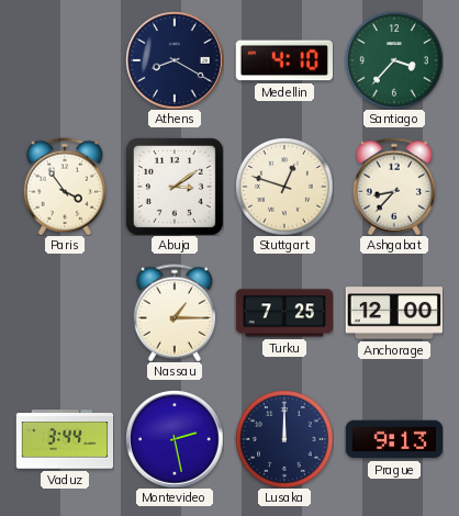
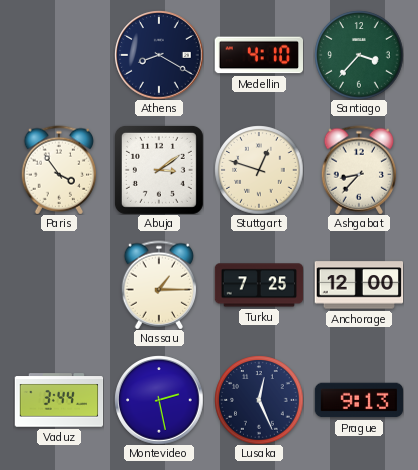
Lusaka: 12:00 -> 12:26 (259, 400)
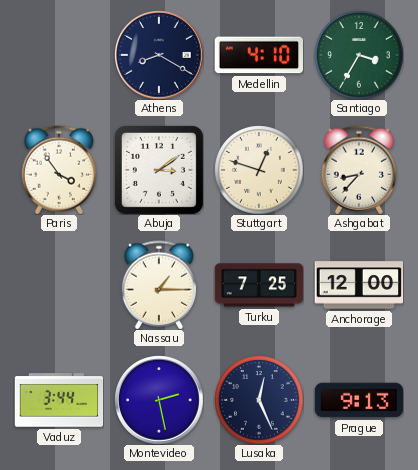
Santiago: 3:37 -> 3:35 (359, 55)
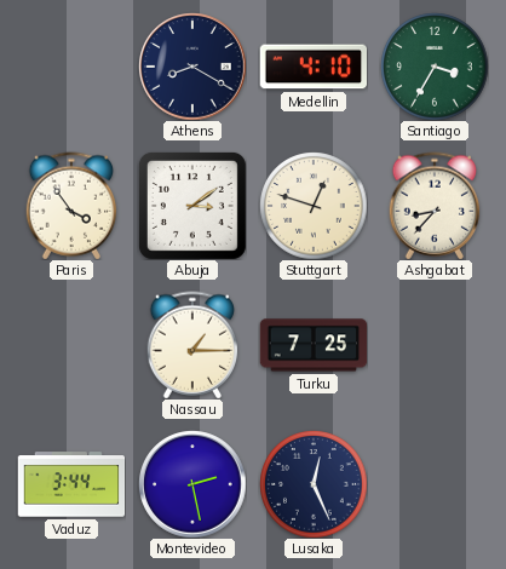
Anchorage: 12:00 -> none (359, 285)
Prague: 9:13 -> none (359, 400)
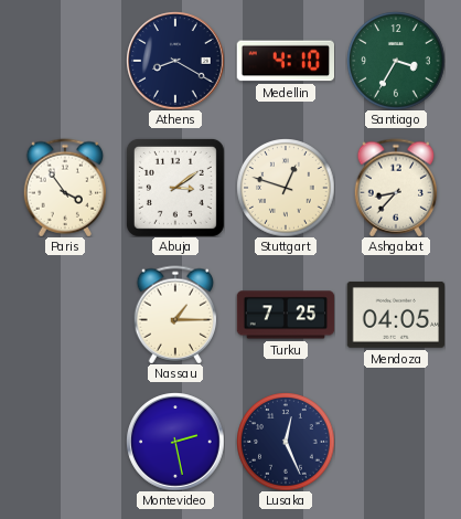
Mendoza: none -> 04:05 (395, 315)
Vaduz: 3:44 -> none (71, 484)
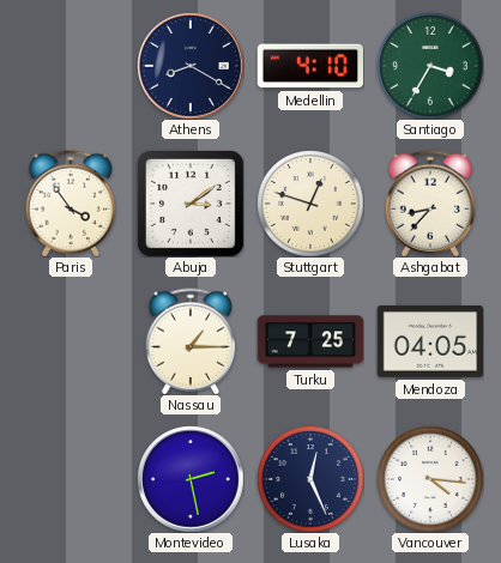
Vancouver: none -> 4:16 (430, 479)
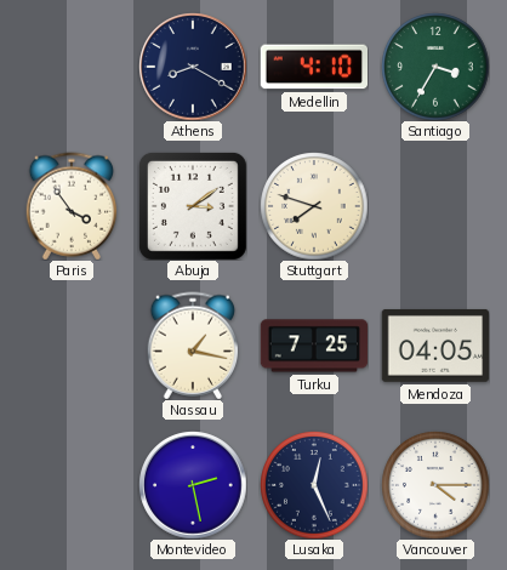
Stuttgart: 12:48 -> 7:48 (314, 206)
Ashgabat: 8:37 -> none (430, 204)
Nassau: 1:15 -> 1:17 (193, 346)
Vancouver: 4:16 -> 4:15 (435, 485)
